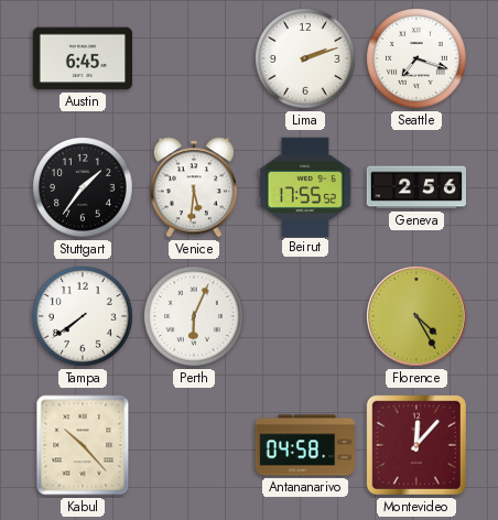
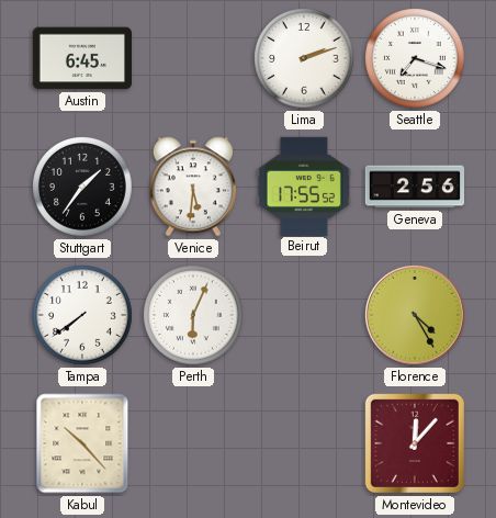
Antananarivo: 04:58 -> none (305, 445)
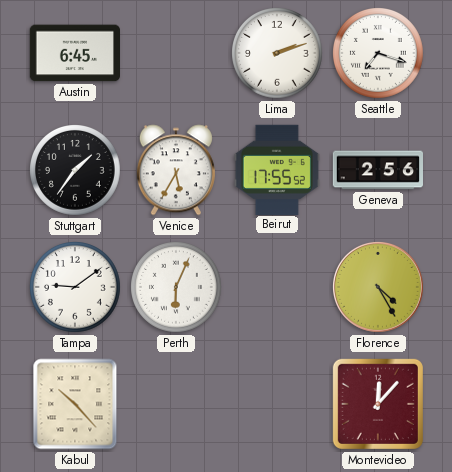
Venice: 5:31 -> 5:35 (176, 170)
Tampa: 7:39 -> 9:09 (76, 288)
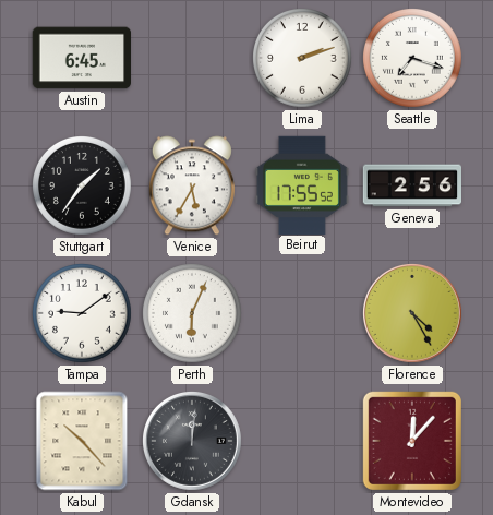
Gdansk: none -> 12:01 (192, 441)
